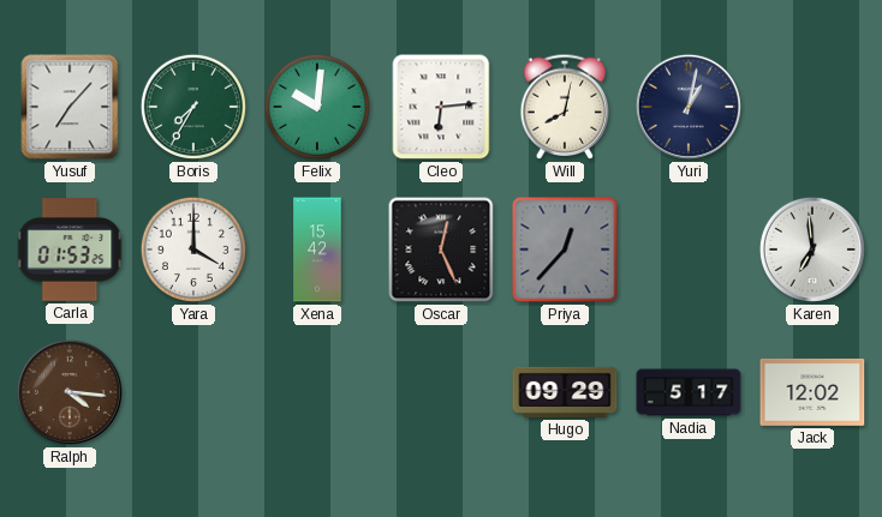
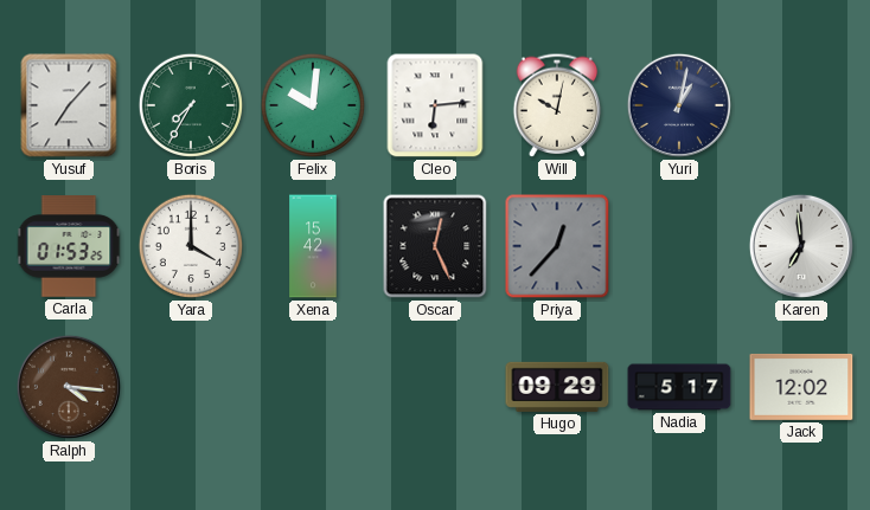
Will: 8:02 -> 10:02 (557, 105)
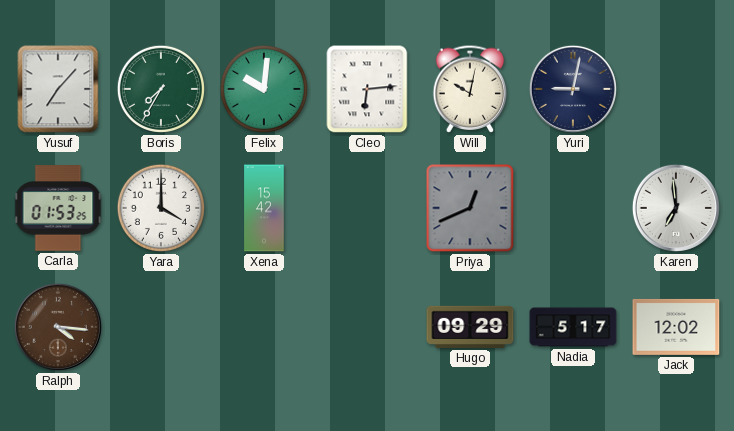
Yuri: 1:02 -> 9:02 (573, 89)
Oscar: 12:26 -> none (435, 246)
Priya: 12:37 -> 12:41 (470, 208)
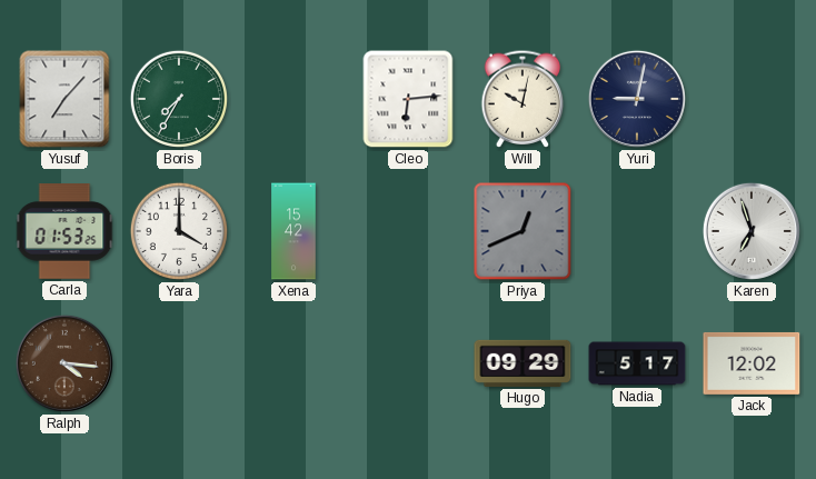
Felix: 10:01 -> none (264, 89)
Karen: 6:59 -> 6:57 (752, 231)
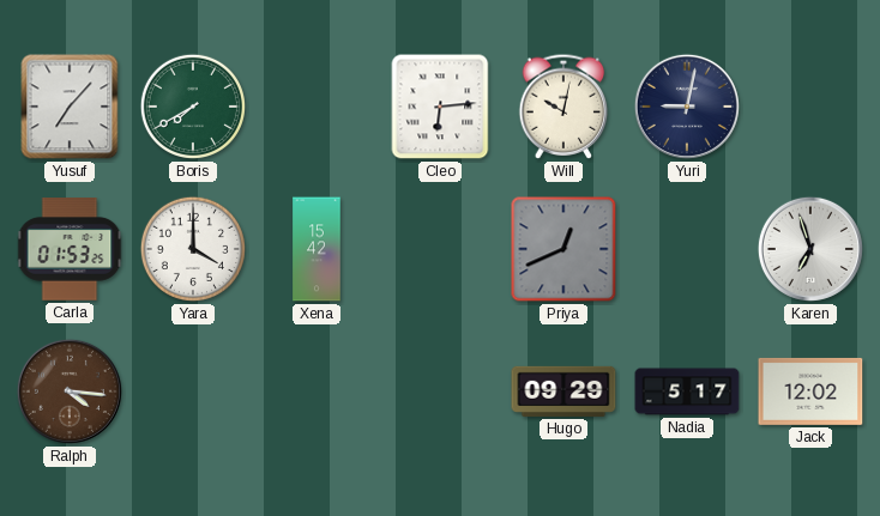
Boris: 7:35 -> 7:40 (193, 107)
